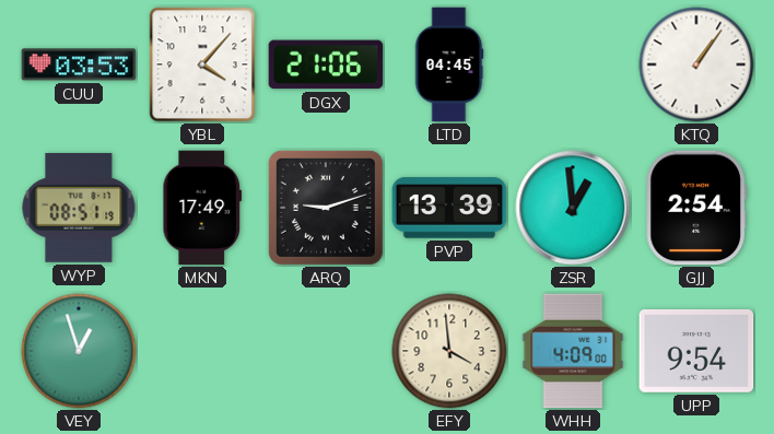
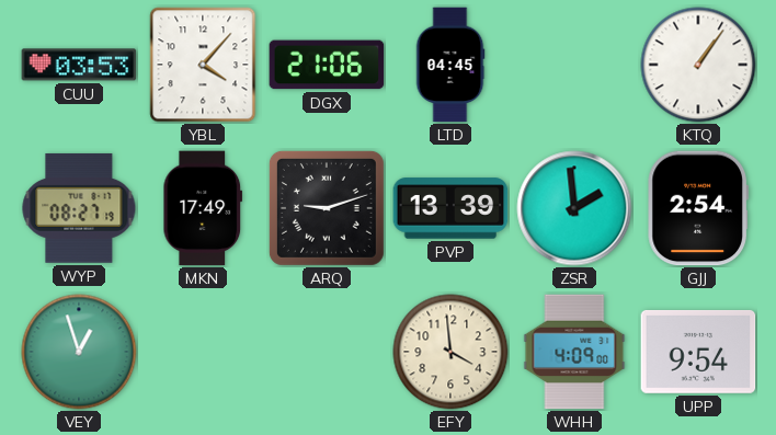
WYP: 08:51 -> 08:27 (79, 208)
ZSR: 12:59 -> 1:59 (574, 208)
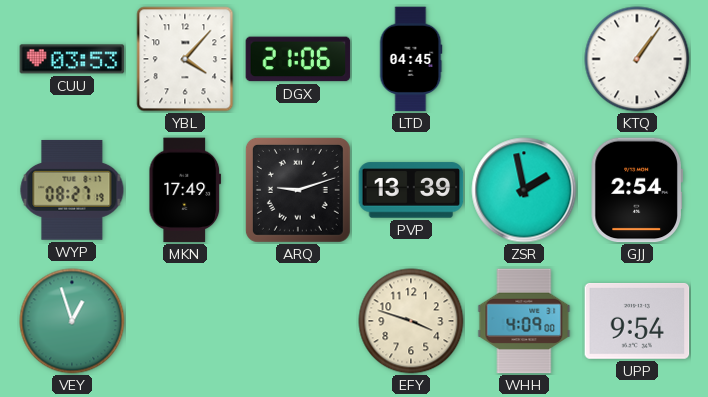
ZSR: 1:59 -> 1:58 (524, 190)
EFY: 3:59 -> 3:48 (411, 321)
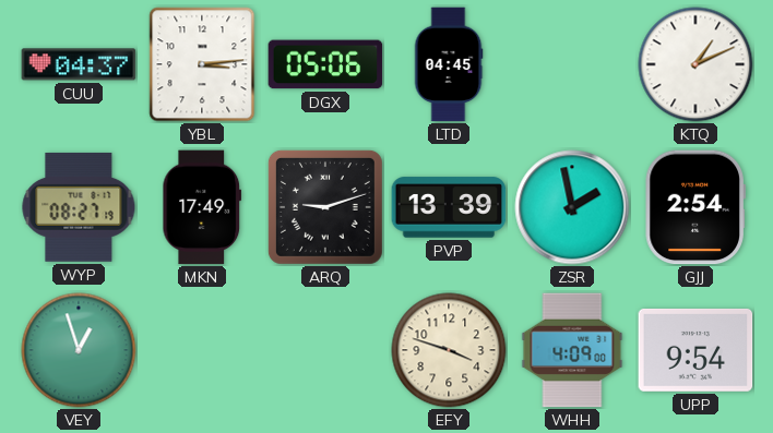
CUU: 03:53 -> 04:37 (79, 64)
YBL: 4:07 -> 3:14 (202, 64)
DGX: 21:06 -> 05:06 (325, 64)
KTQ: 1:06 -> 1:11 (695, 64)
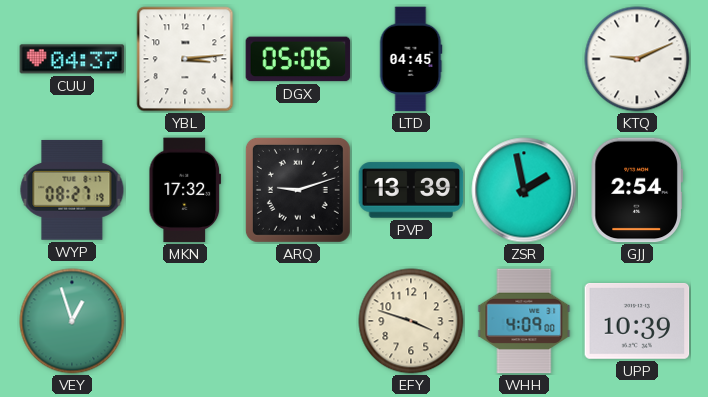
KTQ: 1:11 -> 9:11 (637, 59)
MKN: 17:49 -> 17:32 (185, 190)
UPP: 9:54 -> 10:39 (637, 321)
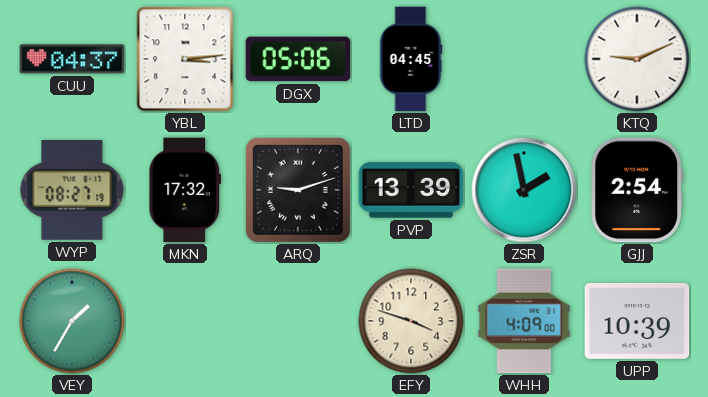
VEY: 12:57 -> 1:35 (72, 321)
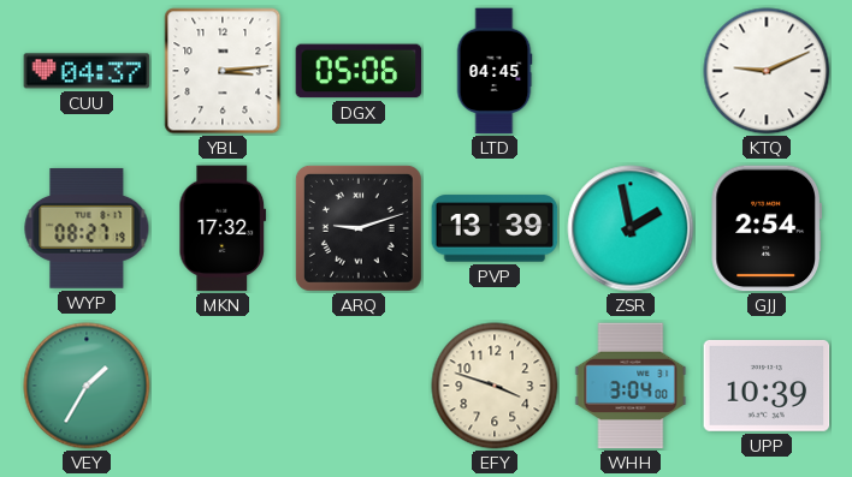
WHH: 4:09 -> 3:04 (631, 386)
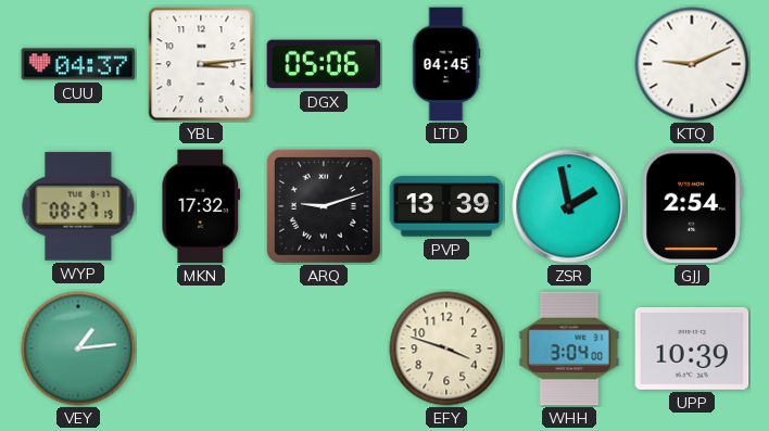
VEY: 1:35 -> 1:14 (78, 348)
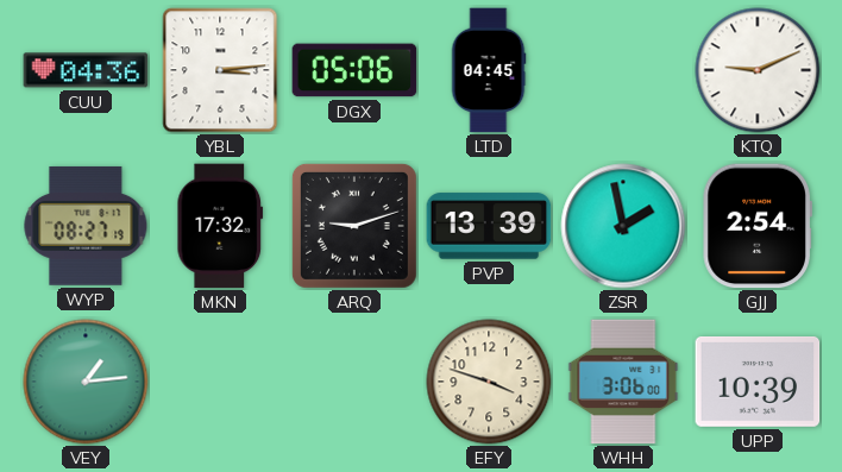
CUU: 04:37 -> 04:36 (86, 70)
WHH: 3:04 -> 3:06 (623, 382)
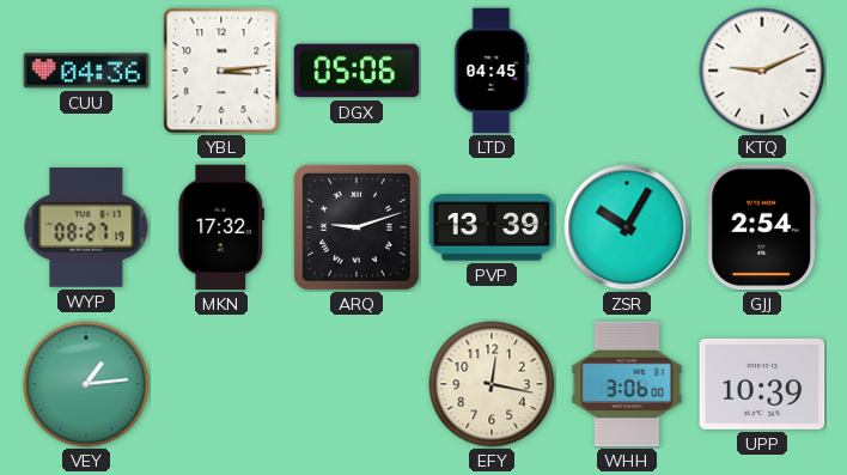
ZSR: 1:58 -> 10:05 (627, 227)
EFY: 3:48 -> 12:17 (492, 384)
